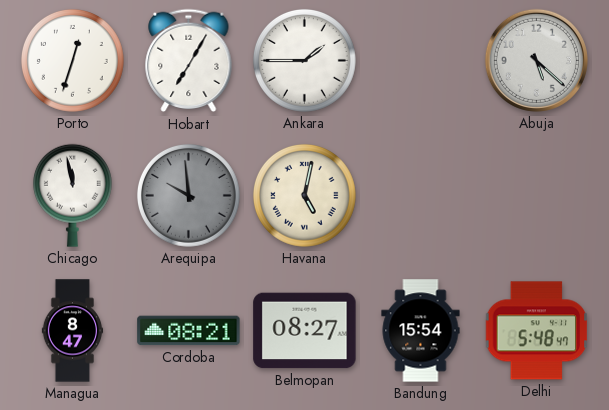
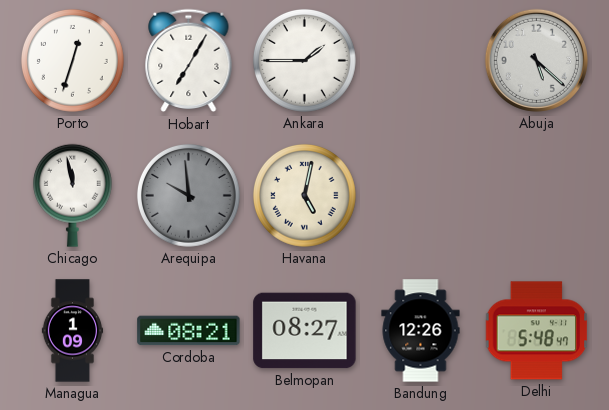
Managua: 8:47 -> 1:09 (73, 331)
Bandung: 15:54 -> 12:26 (421, 331)
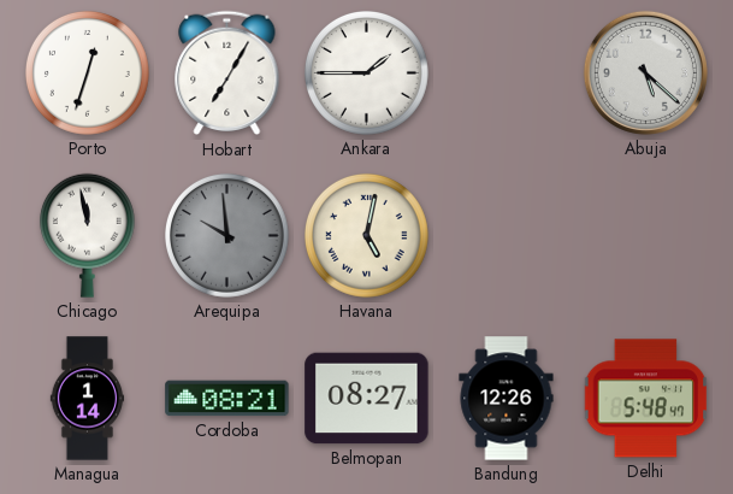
Managua: 1:09 -> 1:14 (88, 399)
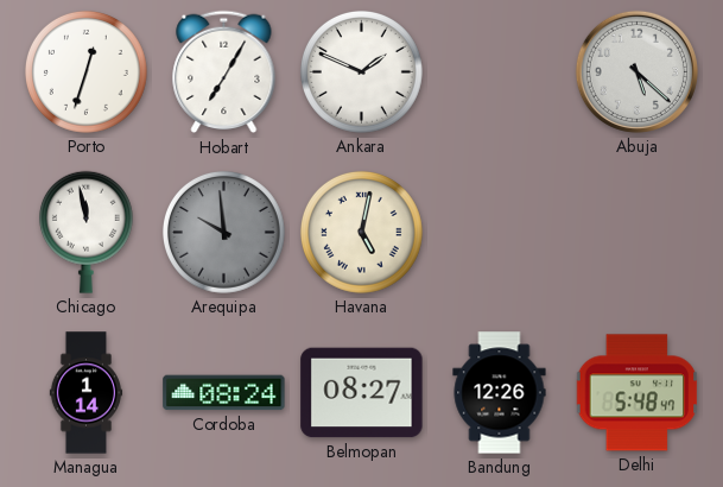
Ankara: 1:45 -> 1:49 (361, 71)
Cordoba: 08:21 -> 08:24 (224, 393)
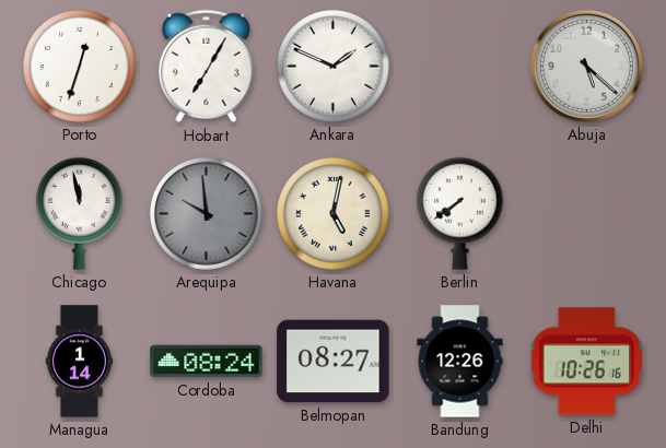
Berlin: none -> 7:39 (459, 213)
Delhi: 5:48 -> 10:26 (587, 362)
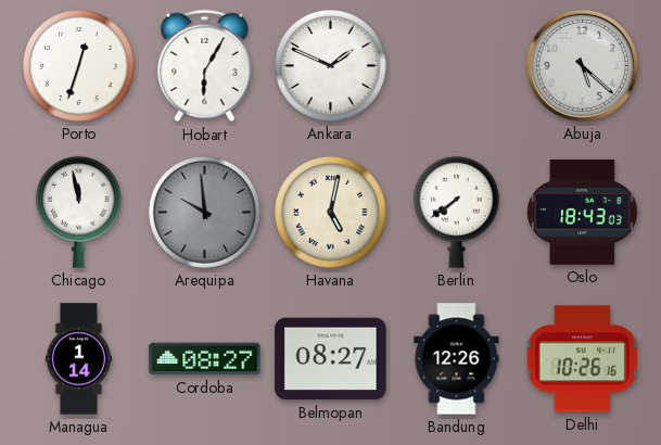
Hobart: 7:05 -> 6:05 (205, 66)
Oslo: none -> 18:43 (583, 212)
Cordoba: 08:24 -> 08:27 (205, 359)
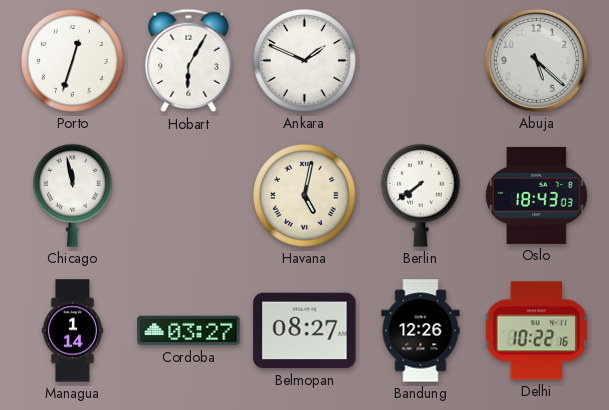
Arequipa: 9:59 -> none (204, 212)
Cordoba: 08:27 -> 03:27 (189, 331)
Delhi: 10:26 -> 10:22 (537, 331)
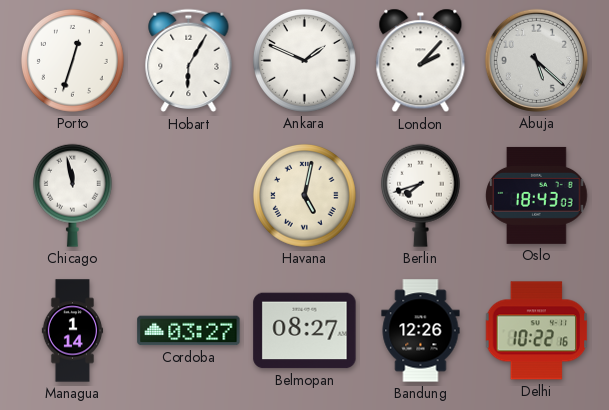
London: none -> 2:07 (421, 61)
Berlin: 7:39 -> 7:42 (420, 195)
